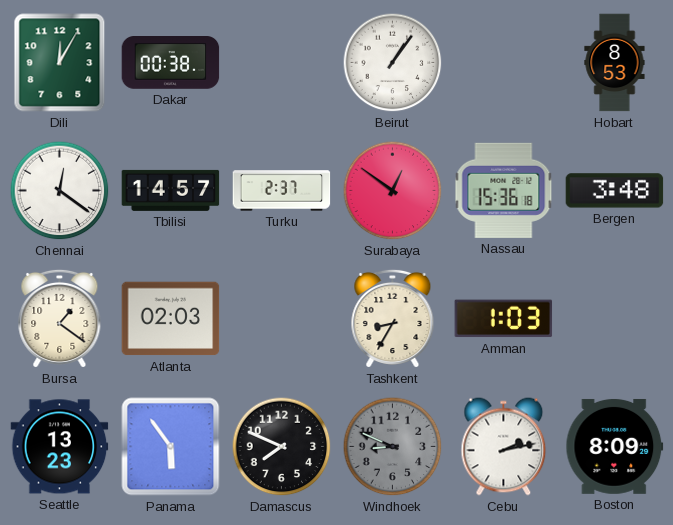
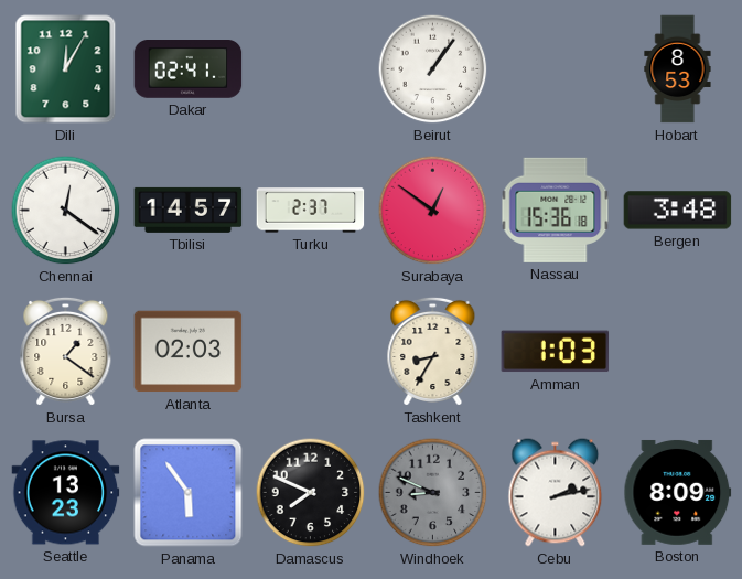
Dakar: 00:38 -> 02:41 (189, 69)
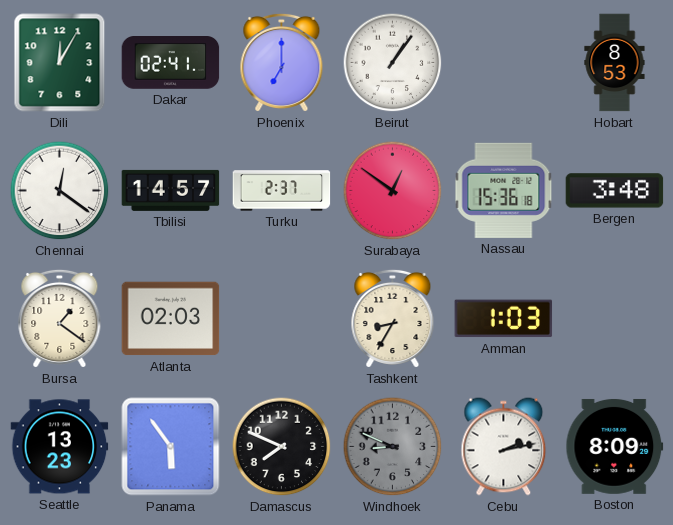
Phoenix: none -> 7:00 (282, 62)
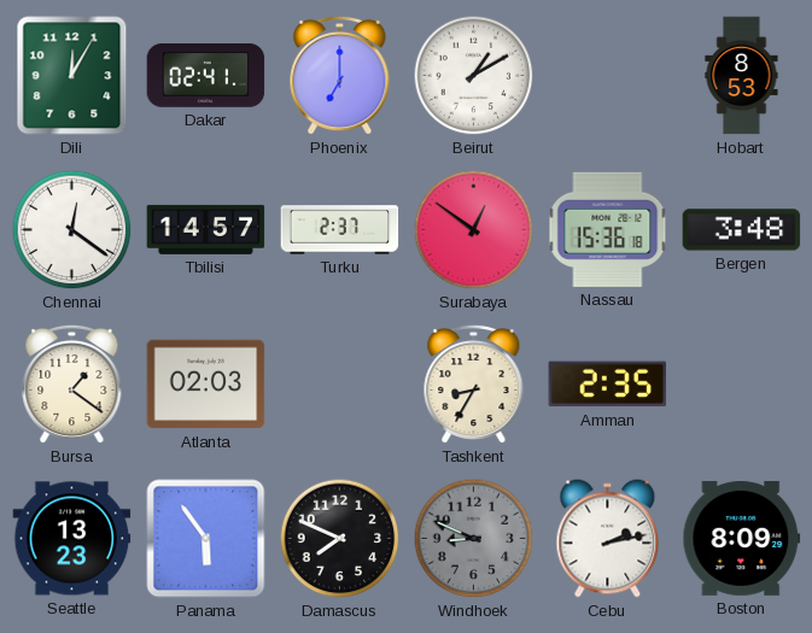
Beirut: 1:06 -> 1:10 (474, 76)
Amman: 1:03 -> 2:35 (608, 385)
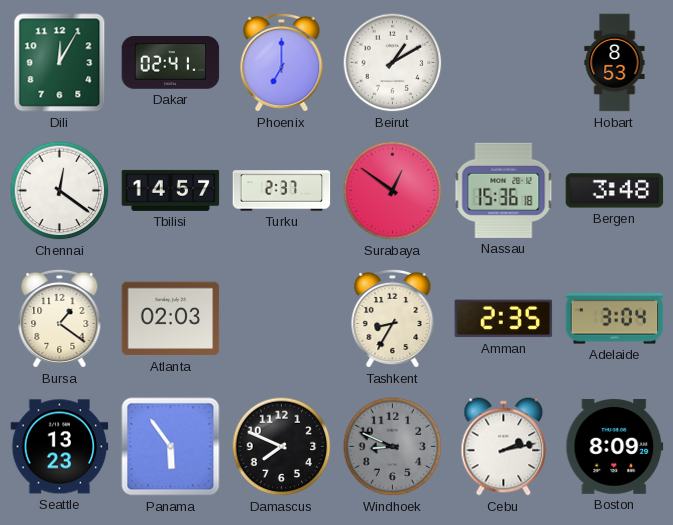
Adelaide: none -> 3:04 (615, 319)
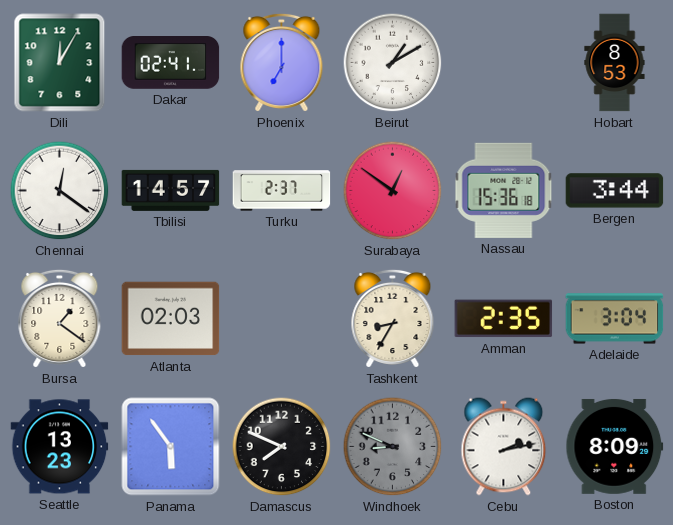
Bergen: 3:48 -> 3:44 (615, 191)
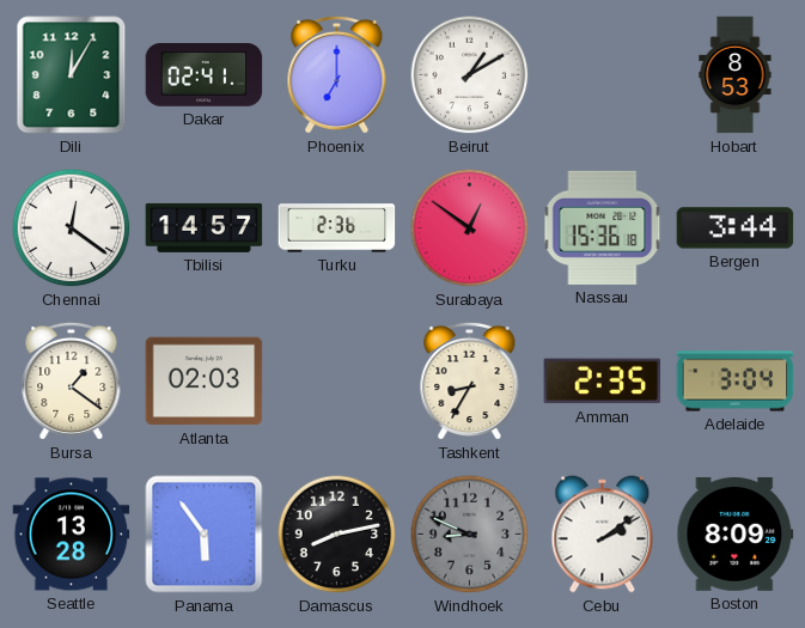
Turku: 2:37 -> 2:36 (337, 228)
Seattle: 13:23 -> 13:28 (72, 535)
Damascus: 7:49 -> 8:13 (337, 535)
Cebu: 2:13 -> 2:09 (603, 535)
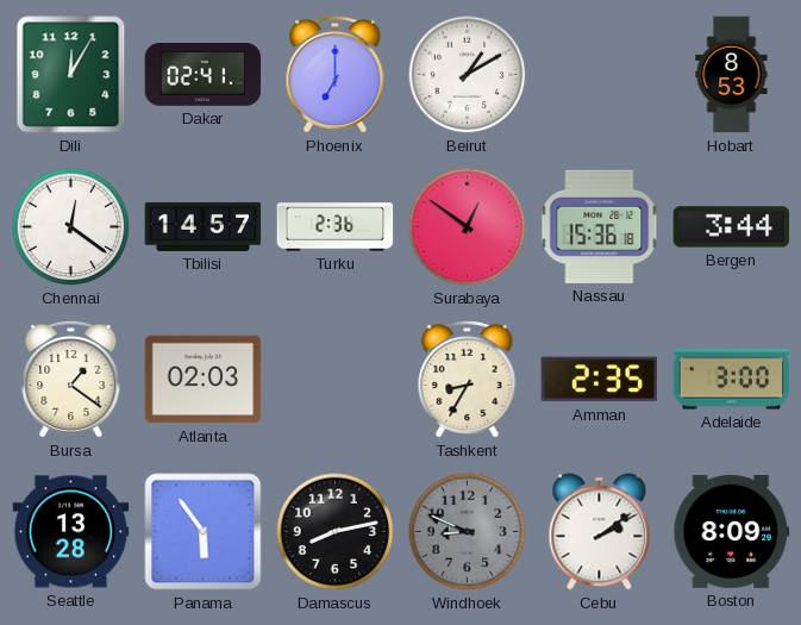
Adelaide: 3:04 -> 3:00 (732, 380)
